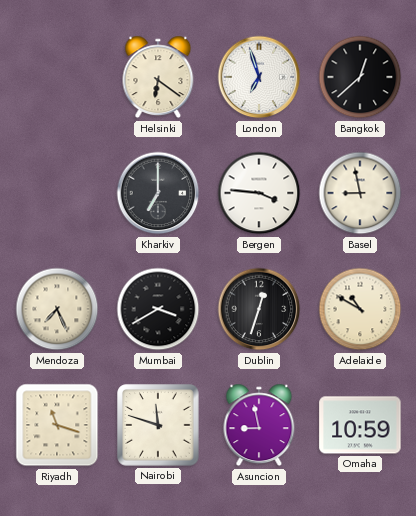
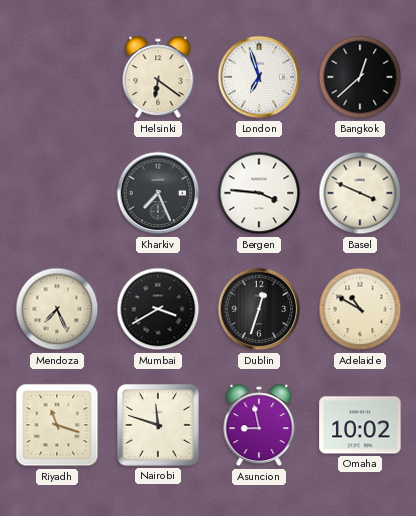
Kharkiv: 7:00 -> 7:26 (158, 193)
Basel: 8:58 -> 3:49 (360, 193)
Omaha: 10:59 -> 10:02 (360, 425)
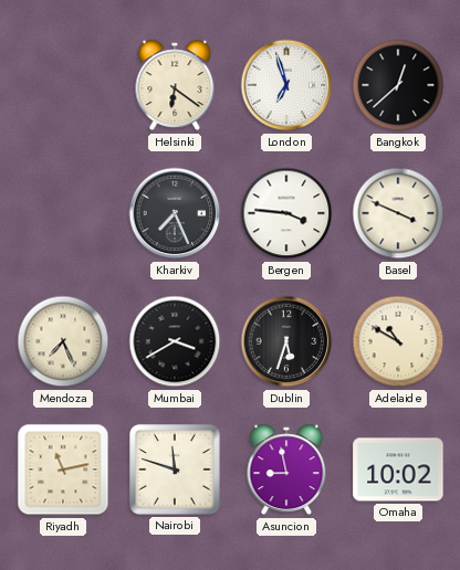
Dublin: 12:33 -> 5:33 (286, 341)
Riyadh: 11:18 -> 11:13 (63, 469)
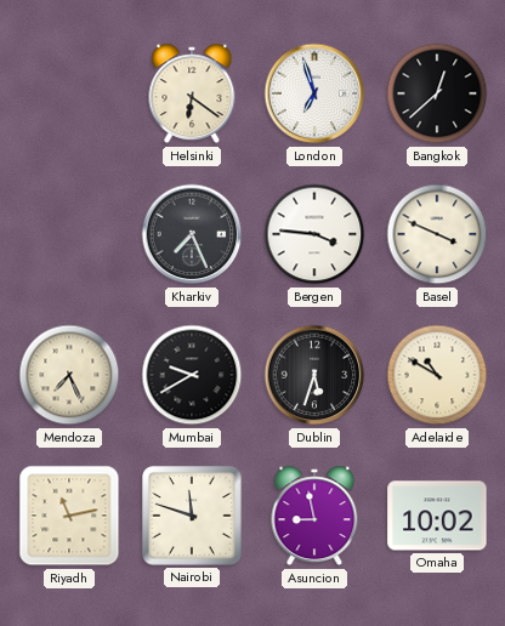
Mumbai: 3:40 -> 9:40 (192, 375)
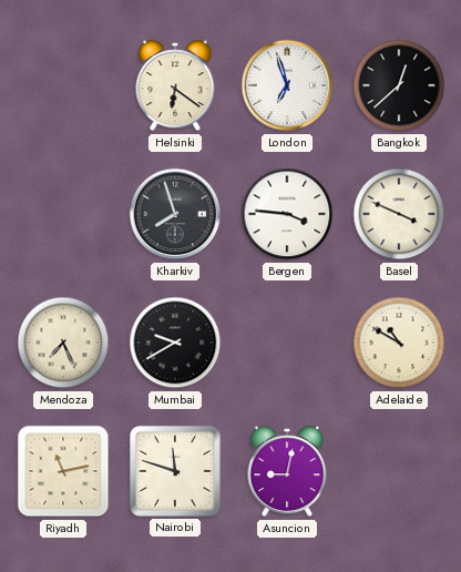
Kharkiv: 7:26 -> 7:57 (175, 214)
Dublin: 5:33 -> none (314, 375)
Asuncion: 8:58 -> 9:02 (287, 471)
Omaha: 10:02 -> none (437, 516)
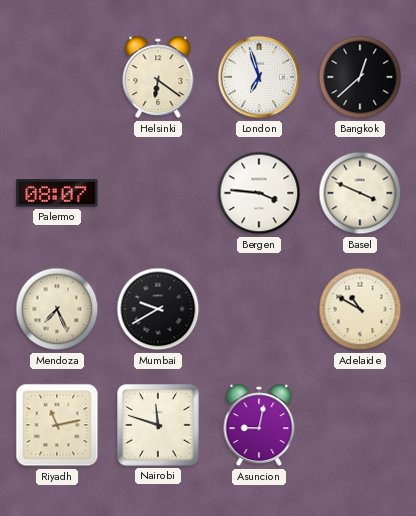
Palermo: none -> 08:07 (57, 193)
Kharkiv: 7:57 -> none (175, 214)
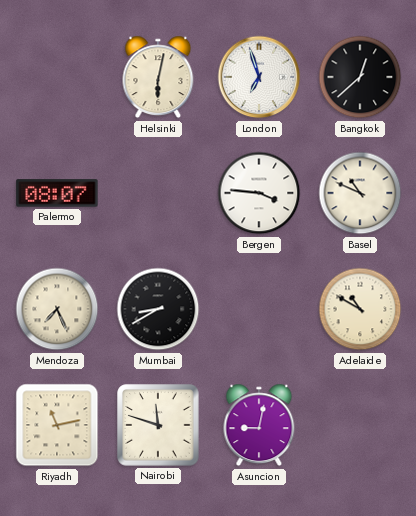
Helsinki: 6:21 -> 6:02 (158, 77)
Basel: 3:49 -> 10:49 (360, 193)
Mumbai: 9:40 -> 8:40 (158, 309)
